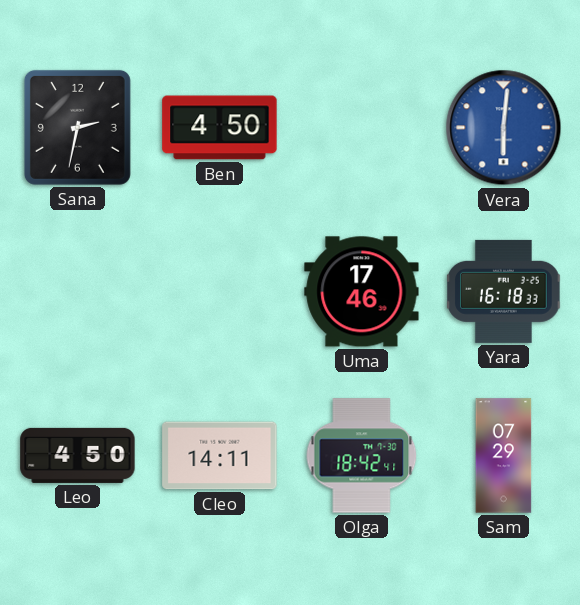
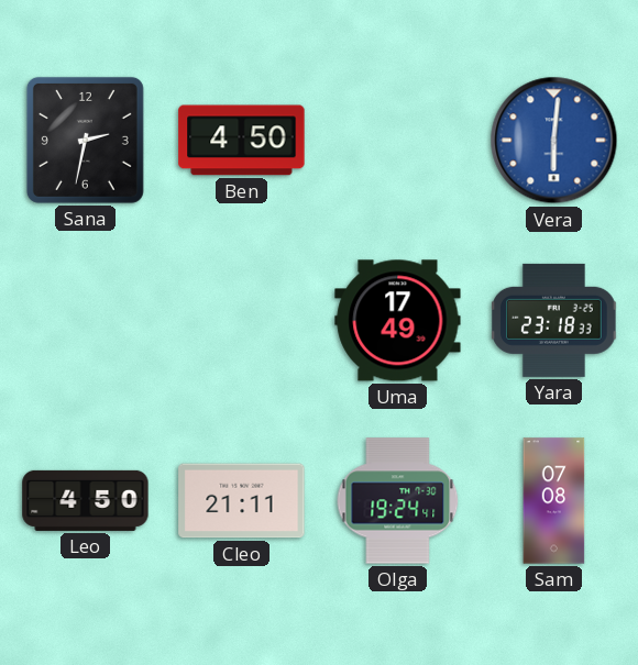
Uma: 17:46 -> 17:49 (398, 321)
Yara: 16:18 -> 23:18 (554, 320)
Cleo: 14:11 -> 21:11 (242, 501)
Olga: 18:42 -> 19:24 (398, 501)
Sam: 07:29 -> 07:08 (554, 501)
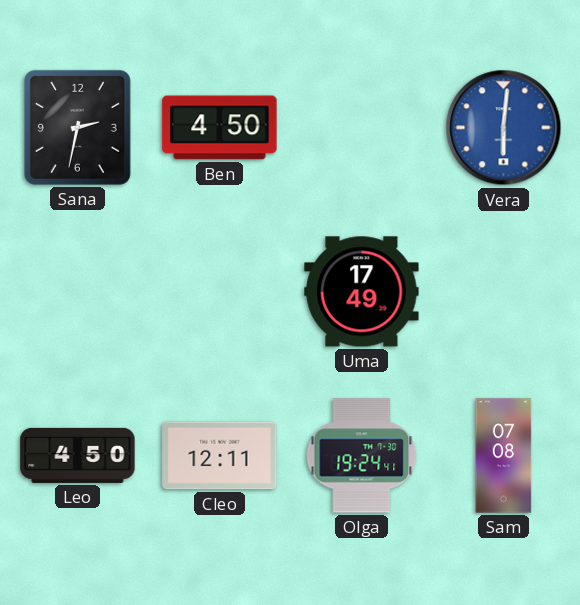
Yara: 23:18 -> none (554, 320)
Cleo: 21:11 -> 12:11 (220, 456)
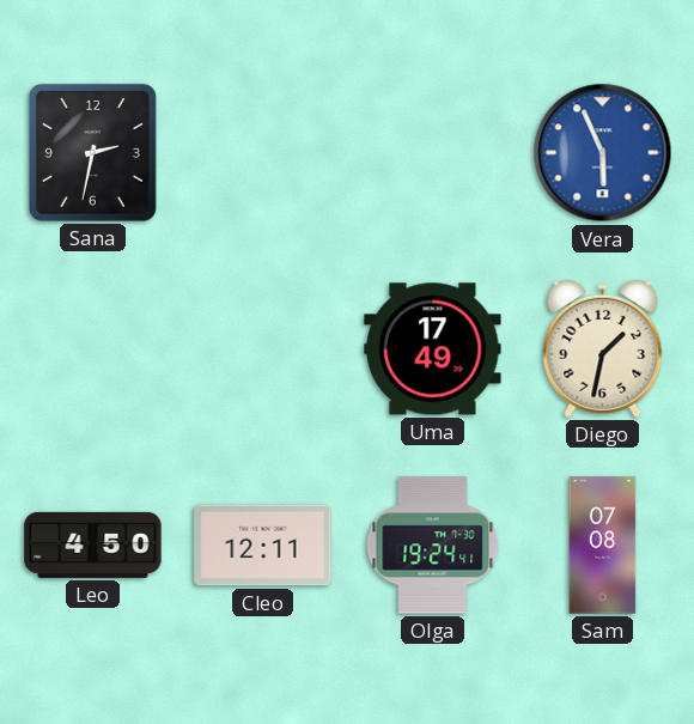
Ben: 4:50 -> none (220, 128)
Vera: 6:01 -> 5:56 (603, 153)
Diego: none -> 1:32 (603, 348)
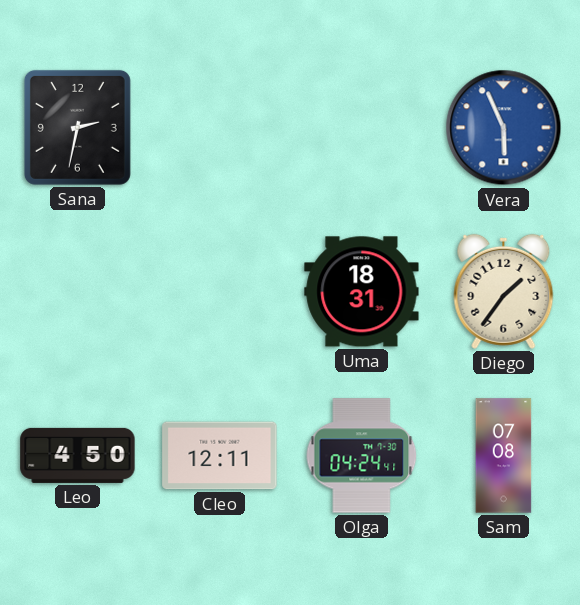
Uma: 17:49 -> 18:31 (362, 292)
Diego: 1:32 -> 1:36 (504, 291)
Olga: 19:24 -> 04:24 (362, 456)
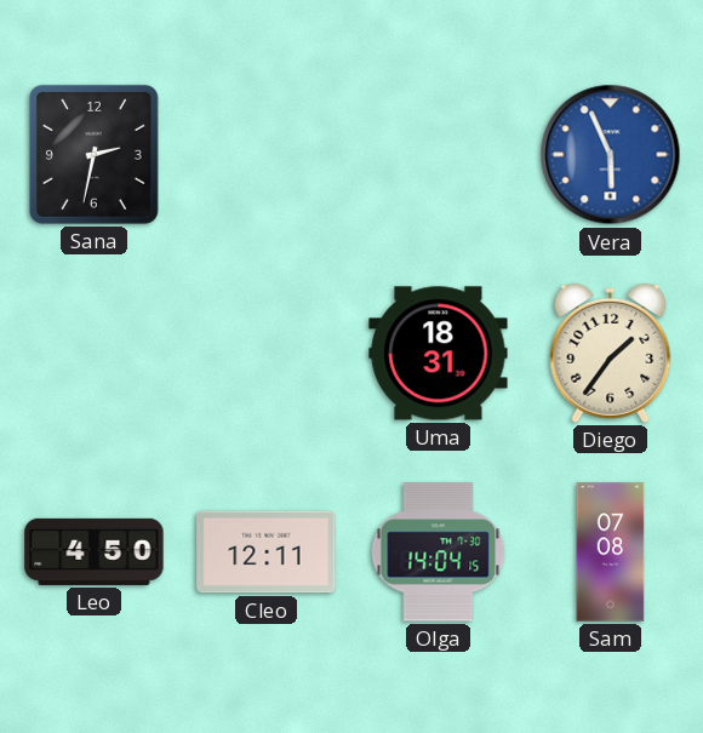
Olga: 04:24 -> 14:04 (439, 552)
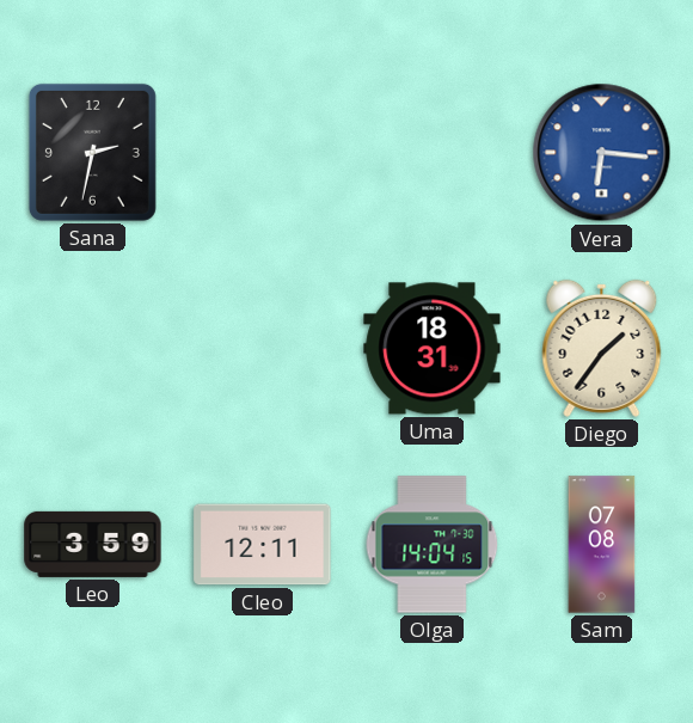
Vera: 5:56 -> 6:16 (602, 153)
Leo: 4:50 -> 3:59 (93, 544)
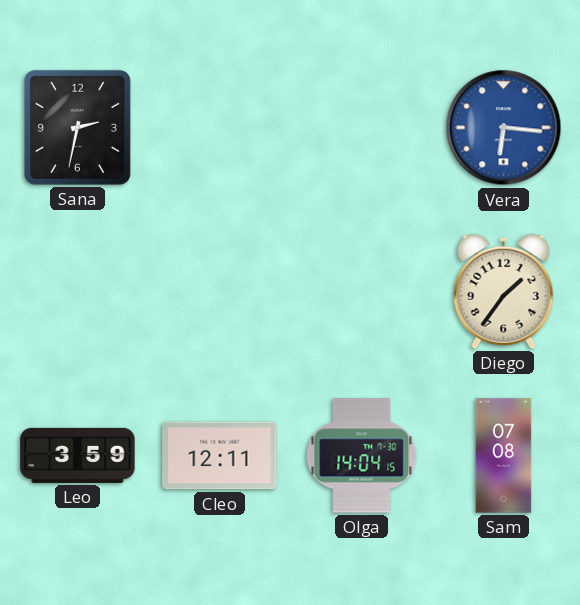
Uma: 18:31 -> none (433, 349)
